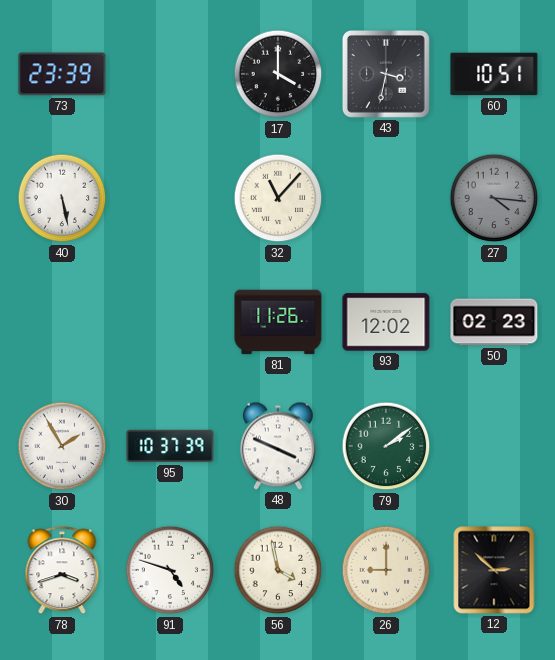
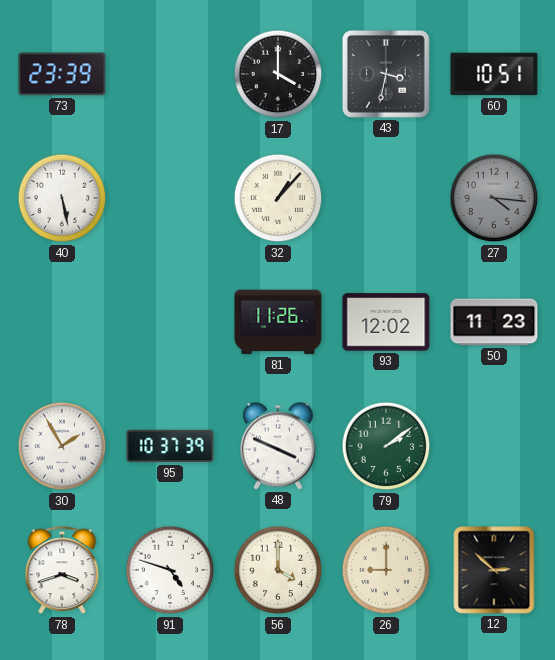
32: 11:07 -> 1:07 (278, 198)
50: 02:23 -> 11:23 (494, 322)
56: 3:58 -> 4:00 (278, 570)
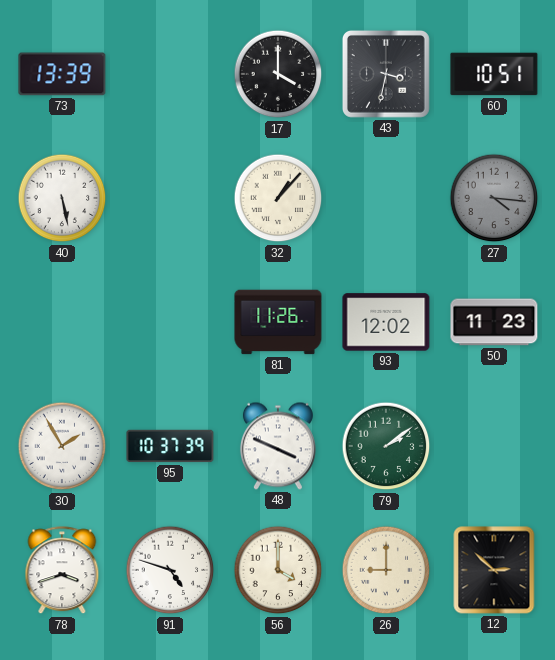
73: 23:39 -> 13:39 (62, 74)
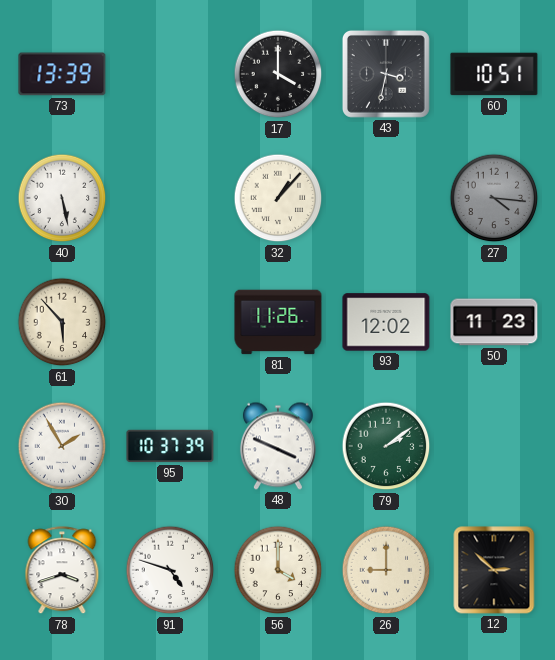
61: none -> 5:53 (62, 322)
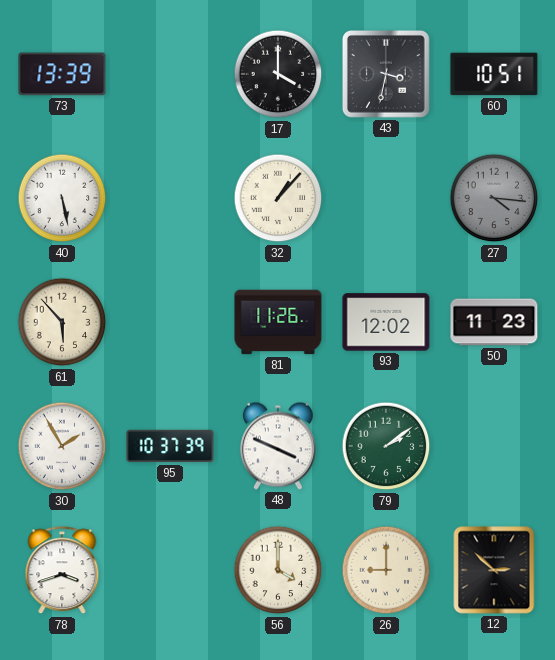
91: 4:48 -> none (170, 570)
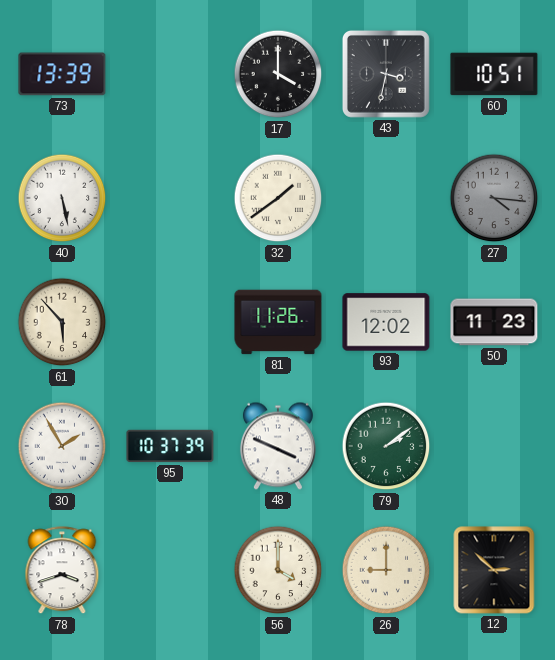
32: 1:07 -> 1:39 (278, 198)
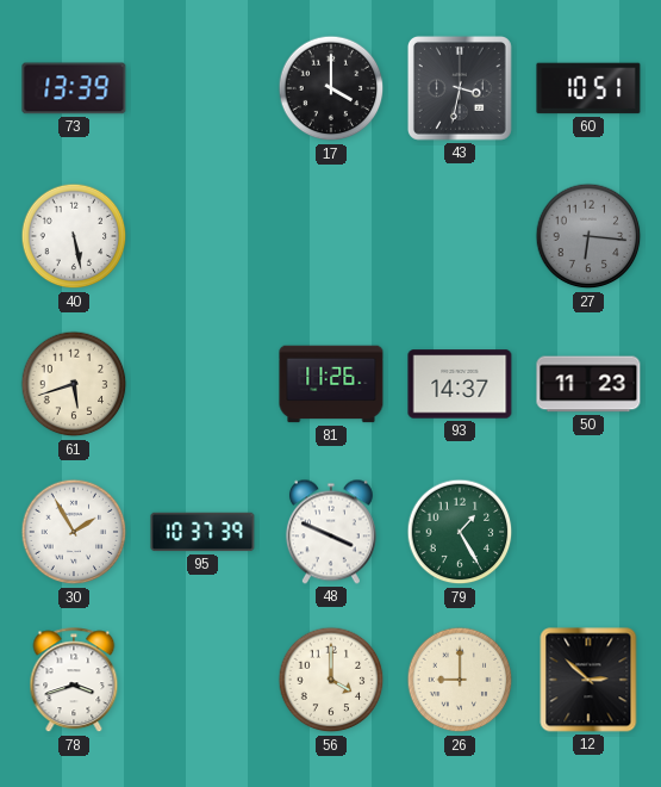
32: 1:39 -> none (278, 198)
27: 4:16 -> 6:16 (588, 236)
61: 5:53 -> 5:42 (74, 384)
93: 12:02 -> 14:37 (460, 384)
79: 2:09 -> 1:25 (460, 532)
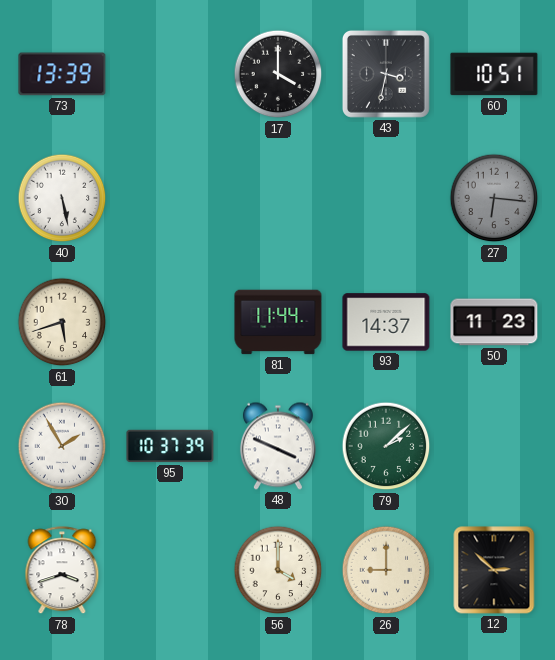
81: 11:26 -> 11:44 (278, 322)
79: 1:25 -> 2:08 (386, 446)
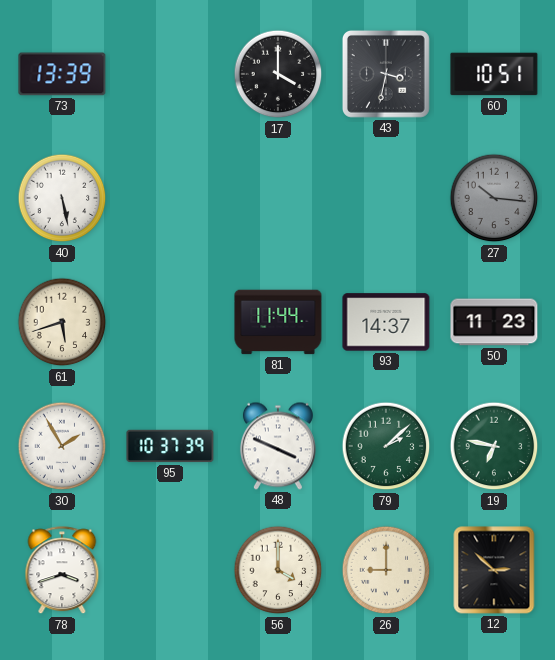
27: 6:16 -> 10:16 (494, 198)
19: none -> 6:47 (494, 446)
